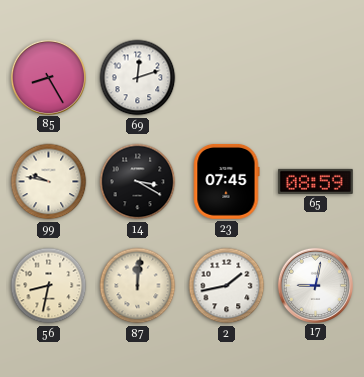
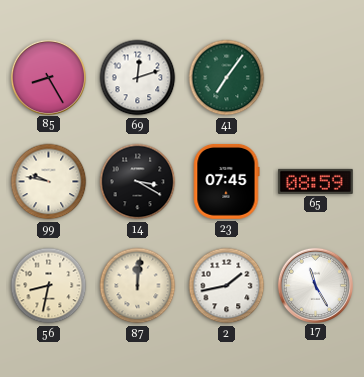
41: none -> 7:06 (227, 78)
17: 9:02 -> 11:25 (315, 285)
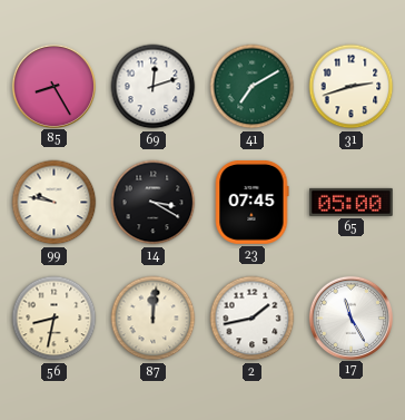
41: 7:06 -> 7:10 (253, 87)
31: none -> 2:42 (352, 87)
65: 08:59 -> 05:00 (350, 202)
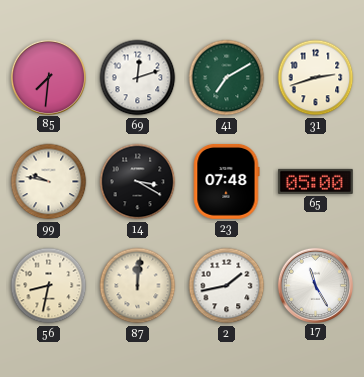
85: 8:25 -> 7:31 (48, 77)
23: 07:45 -> 07:48 (226, 181)
